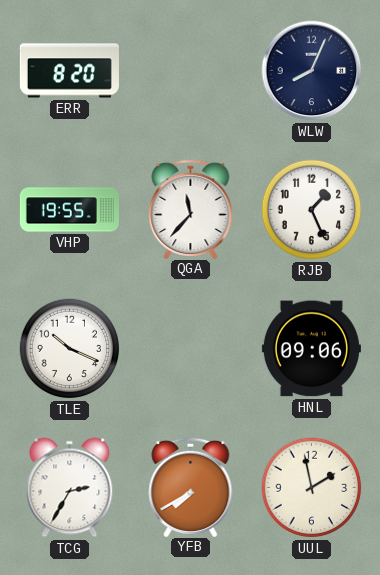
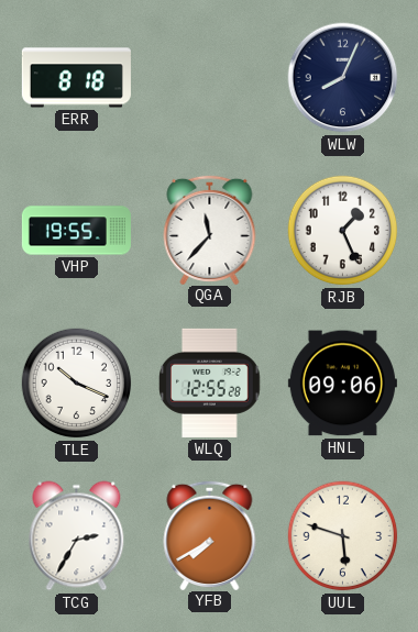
ERR: 8:20 -> 8:18 (76, 78)
WLQ: none -> 12:55 (210, 382)
UUL: 1:58 -> 5:48 (343, 536)
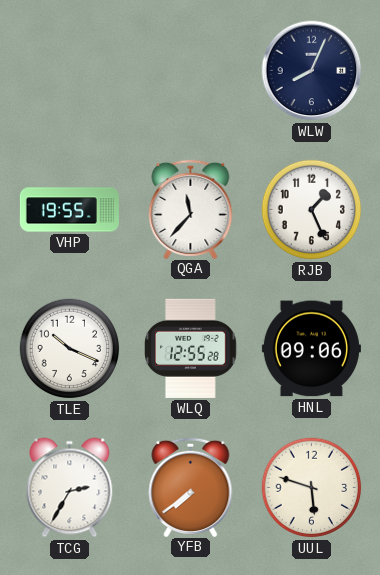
ERR: 8:18 -> none (76, 78)
YFB: 7:40 -> 7:39 (191, 486)
